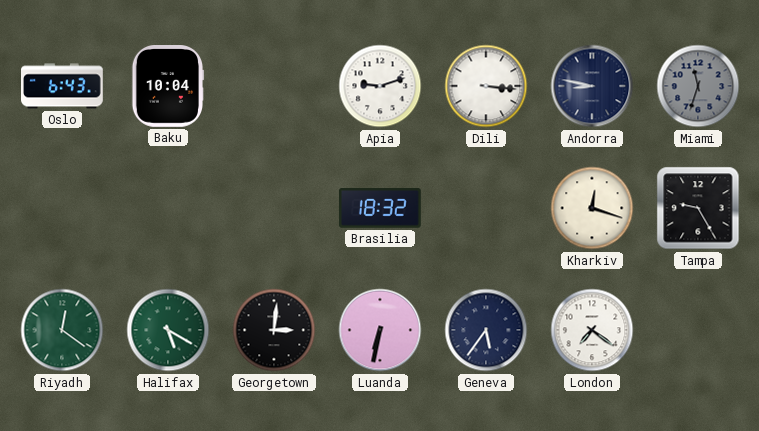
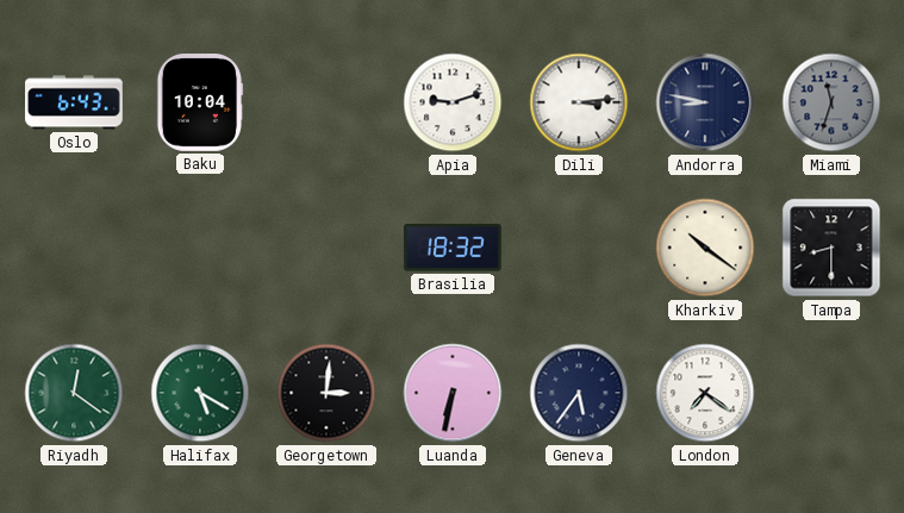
Dili: 3:16 -> 3:14 (579, 102)
Kharkiv: 12:18 -> 10:21 (705, 248)
Tampa: 9:25 -> 8:30 (831, 248)
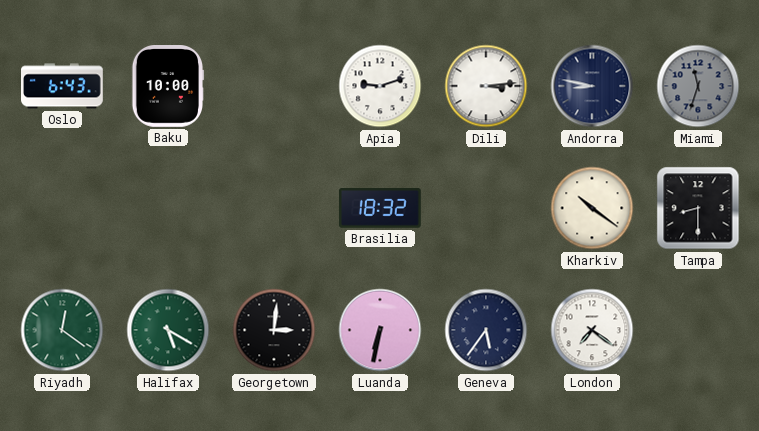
Baku: 10:04 -> 10:00 (168, 87)
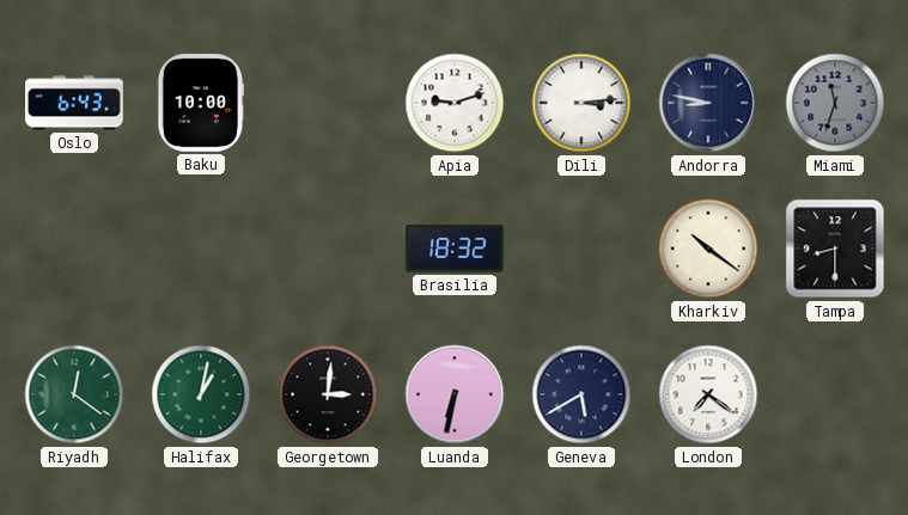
Halifax: 5:20 -> 1:02 (201, 394)
Geneva: 5:36 -> 5:40 (581, 394)
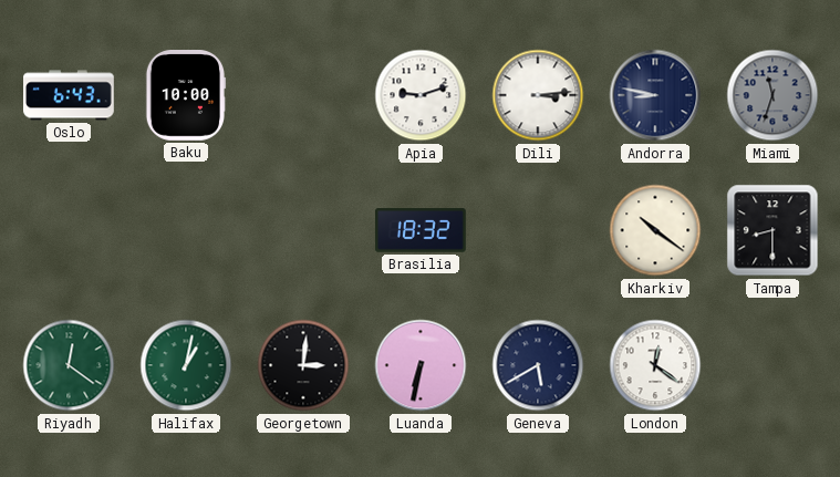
London: 7:21 -> 12:21 (655, 365)
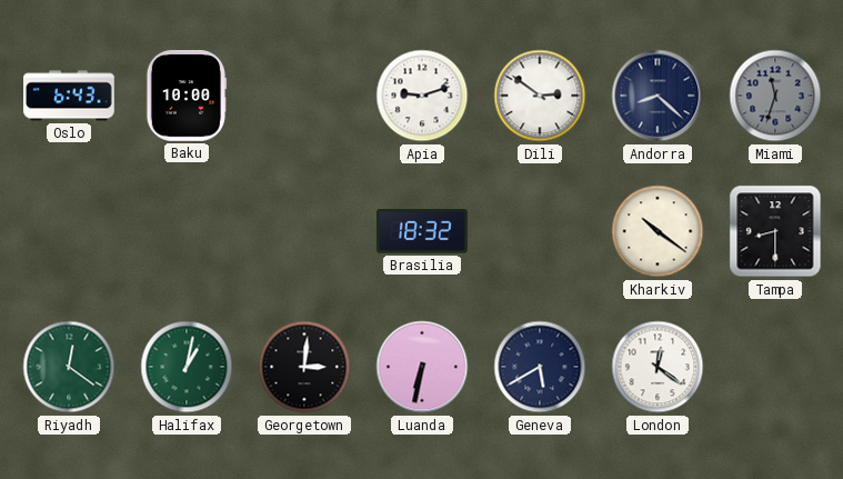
Dili: 3:14 -> 2:51 (540, 96)
Andorra: 8:47 -> 8:22 (658, 96)
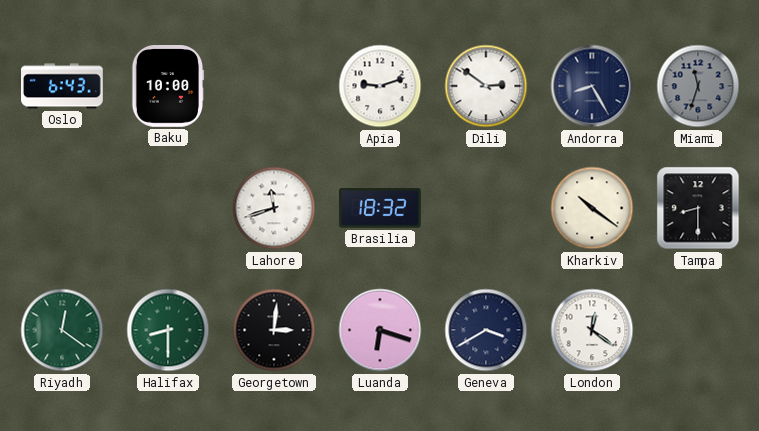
Andorra: 8:22 -> 8:25 (592, 86)
Lahore: none -> 11:42 (274, 208)
Halifax: 1:02 -> 8:30 (168, 330)
Luanda: 6:32 -> 6:18 (380, 330)
Geneva: 5:40 -> 3:40 (486, 330)
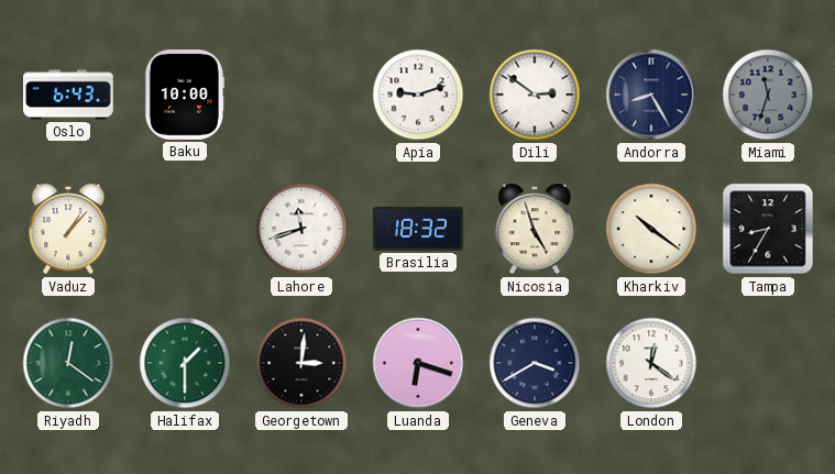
Vaduz: none -> 1:07 (68, 229)
Nicosia: none -> 4:57 (535, 229)
Tampa: 8:30 -> 8:35 (768, 229)
Halifax: 8:30 -> 1:30 (185, 363)
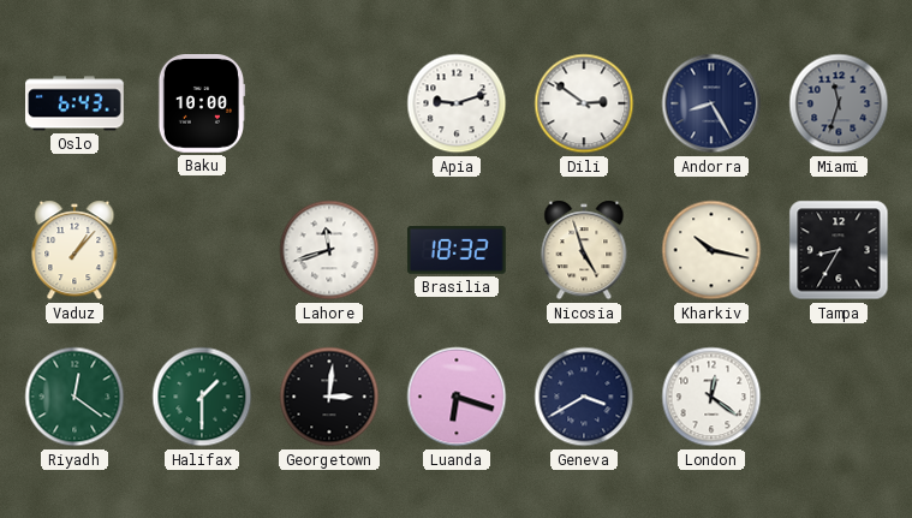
Kharkiv: 10:21 -> 10:17 (711, 250)
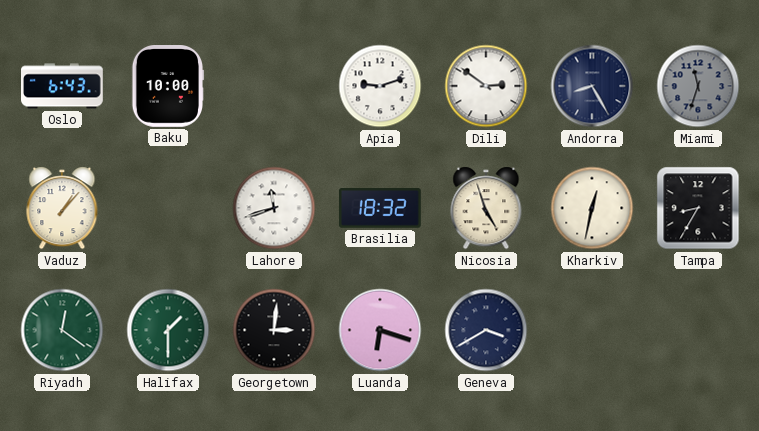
Kharkiv: 10:17 -> 12:32 (592, 208)
London: 12:21 -> none (711, 397)
